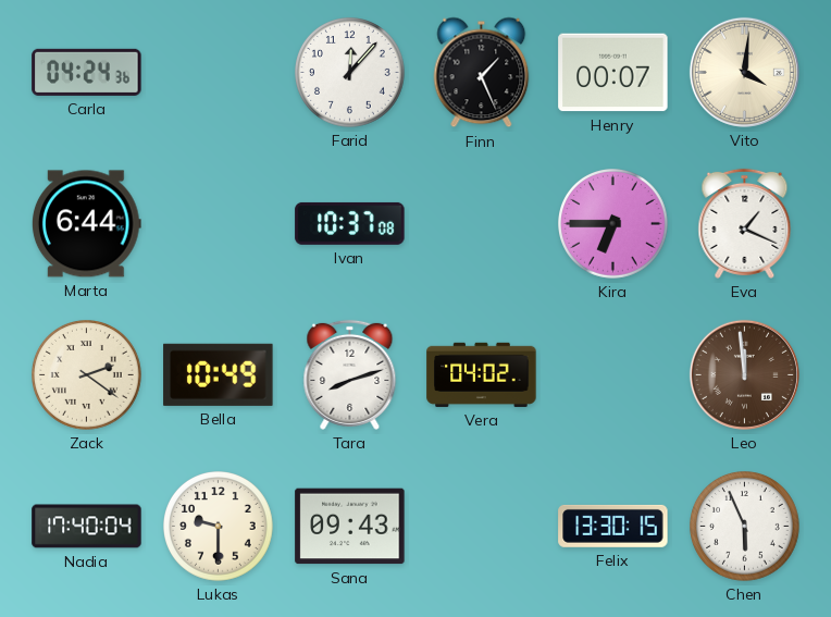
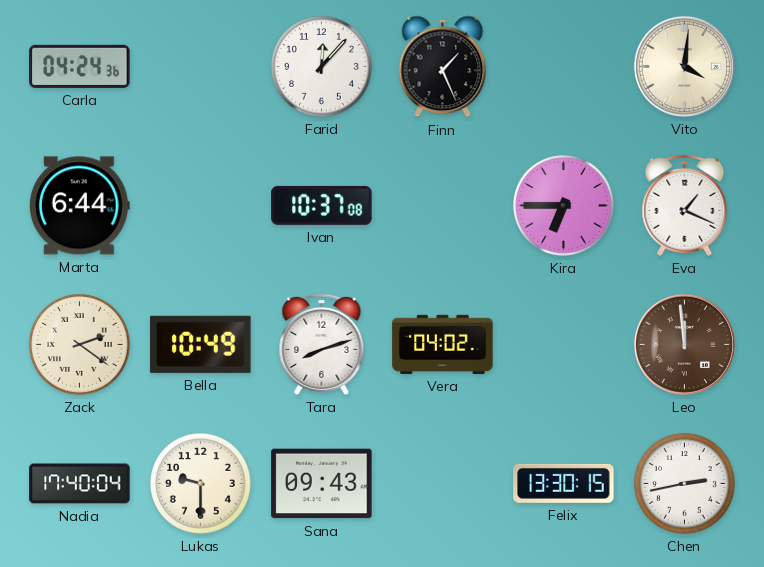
Henry: 00:07 -> none (613, 73)
Chen: 5:56 -> 2:43 (685, 484)
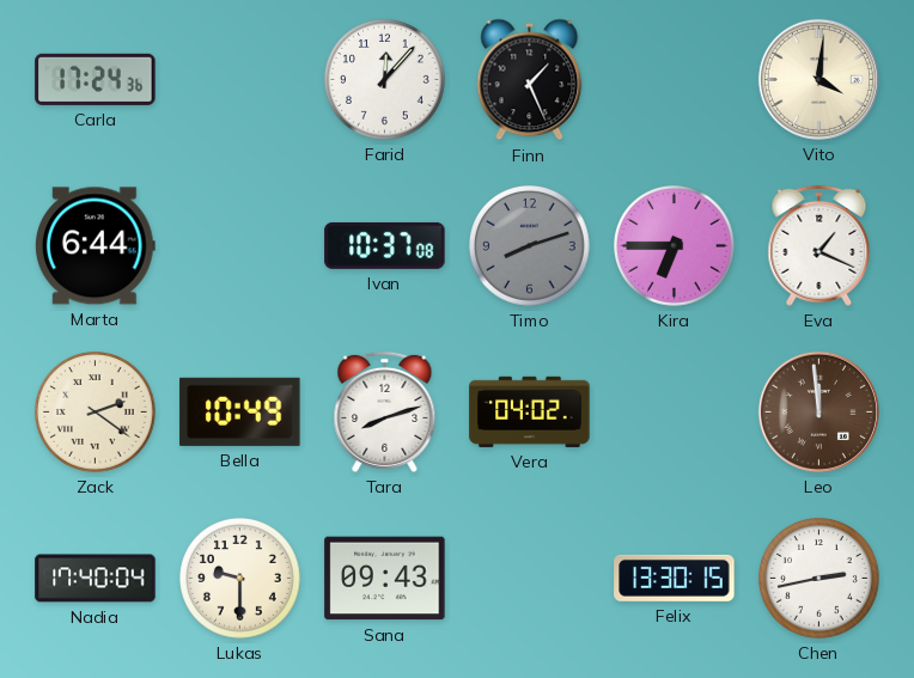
Carla: 04:24 -> 17:24 (96, 79)
Timo: none -> 8:12 (530, 246)
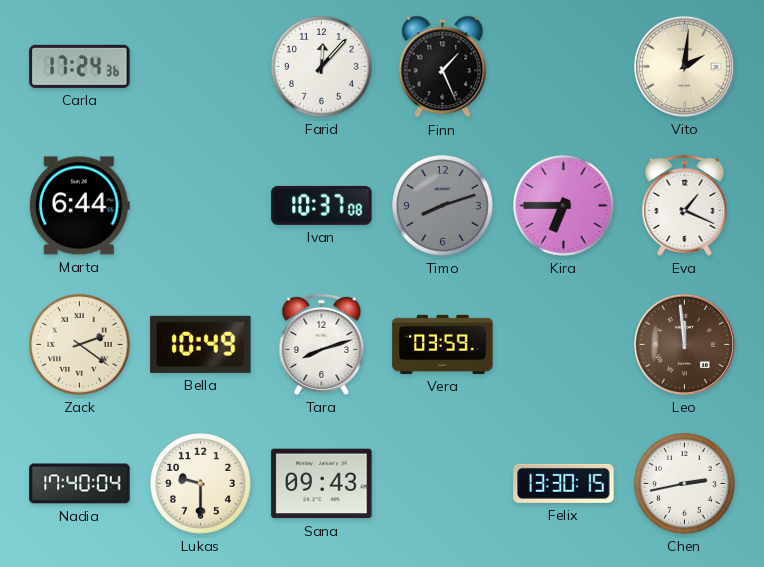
Vito: 4:01 -> 2:01 (684, 66)
Vera: 04:02 -> 03:59 (443, 344)
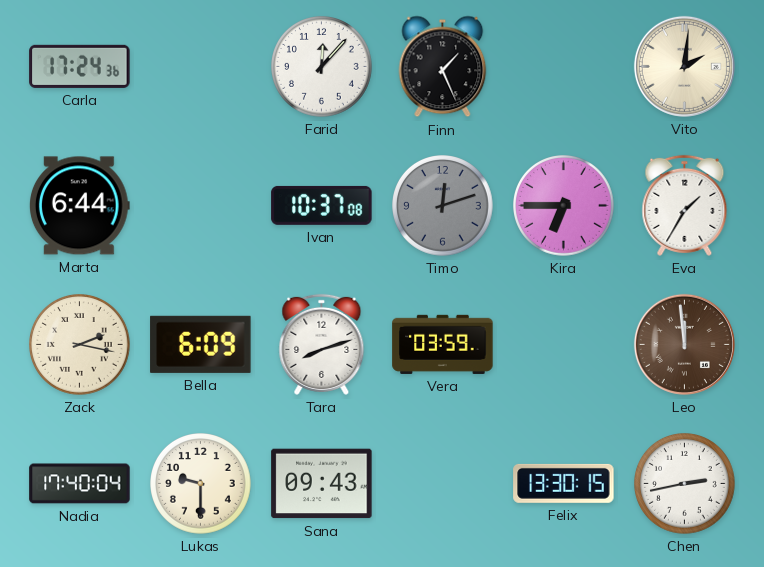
Timo: 8:12 -> 12:12 (443, 206)
Eva: 1:19 -> 1:35 (685, 205)
Zack: 2:21 -> 2:17 (80, 345)
Bella: 10:49 -> 6:09 (201, 344)
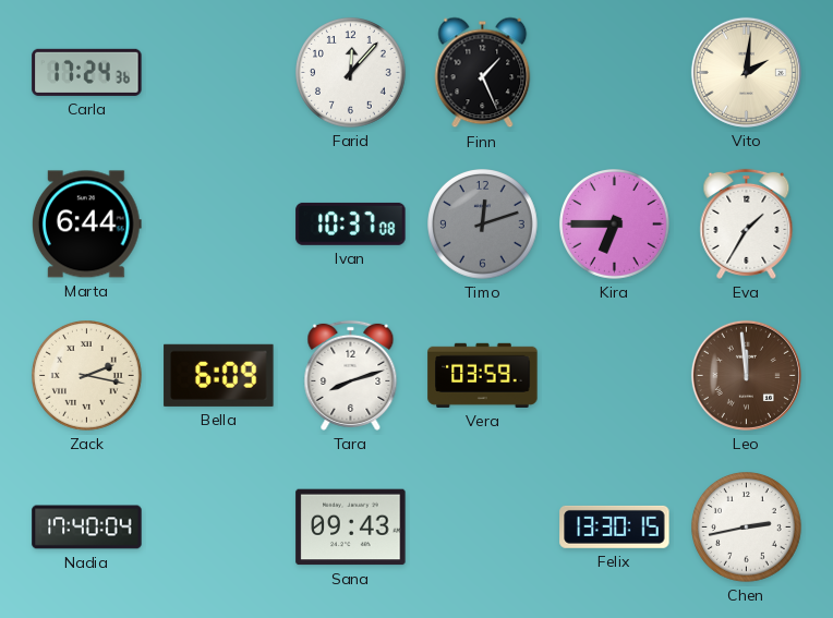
Lukas: 9:30 -> none (201, 484)
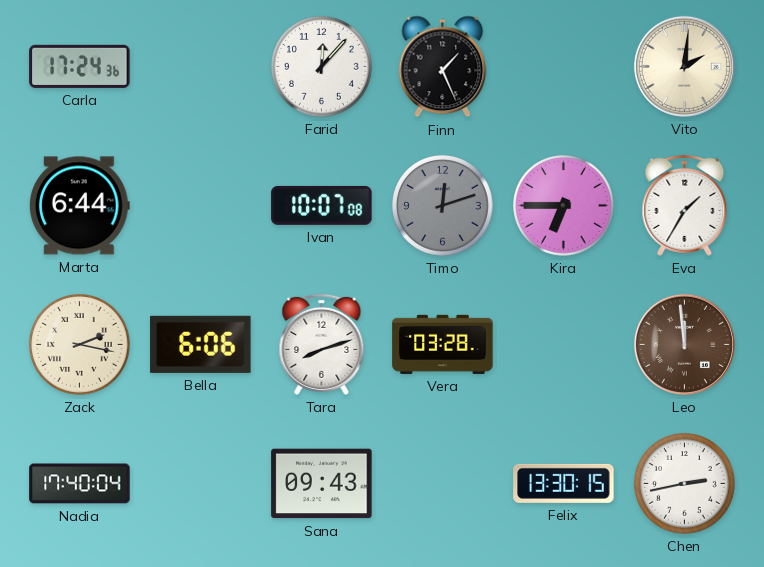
Ivan: 10:37 -> 10:07 (322, 205)
Bella: 6:09 -> 6:06 (201, 344)
Vera: 03:59 -> 03:28 (443, 344)
